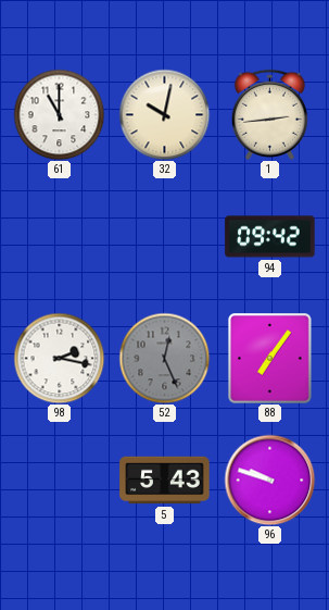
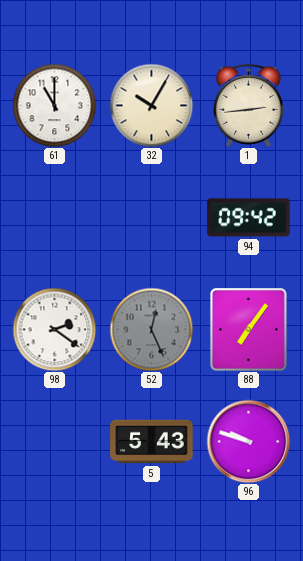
32: 10:02 -> 10:05 (151, 105)
98: 2:17 -> 2:21 (54, 329)
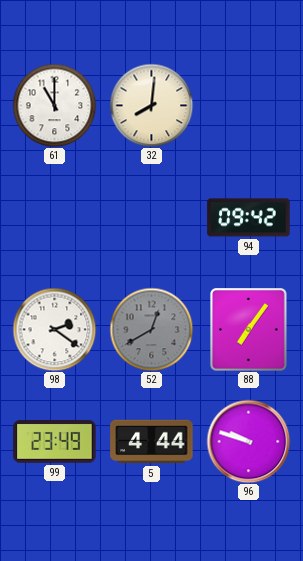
32: 10:05 -> 8:01 (151, 105)
1: 2:44 -> none (248, 105)
52: 12:26 -> 12:40 (151, 329)
99: none -> 23:49 (55, 442)
5: 5:43 -> 4:44 (152, 442)
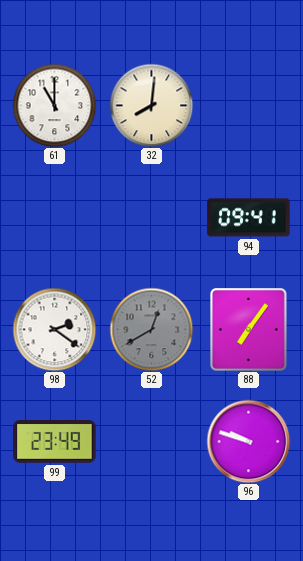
94: 09:42 -> 09:41 (249, 218)
5: 4:44 -> none (152, 442)
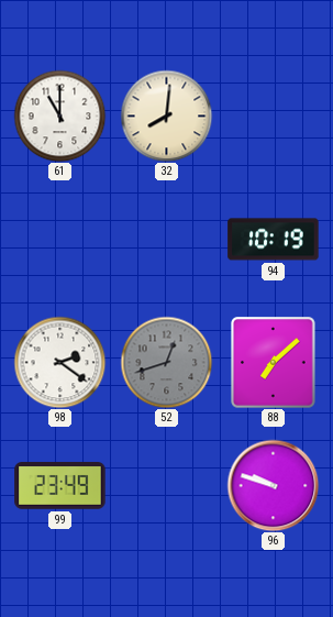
94: 09:41 -> 10:19 (274, 240)
52: 12:40 -> 12:42 (166, 362)
88: 7:06 -> 7:08 (274, 363)
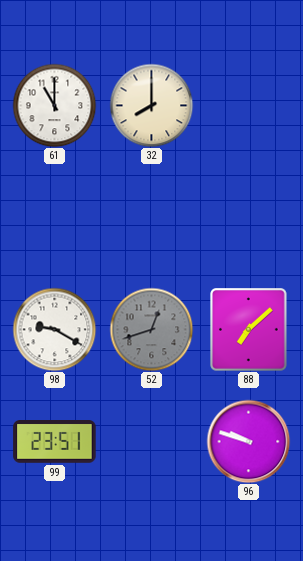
32: 8:01 -> 8:00 (151, 105)
94: 10:19 -> none (274, 240)
98: 2:21 -> 9:20 (54, 329)
99: 23:49 -> 23:51 (55, 442)
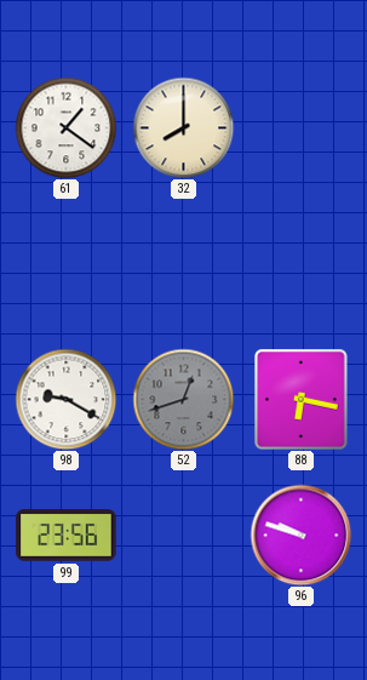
61: 11:00 -> 1:21 (65, 127)
88: 7:08 -> 6:17 (302, 400)
99: 23:51 -> 23:56 (67, 536)
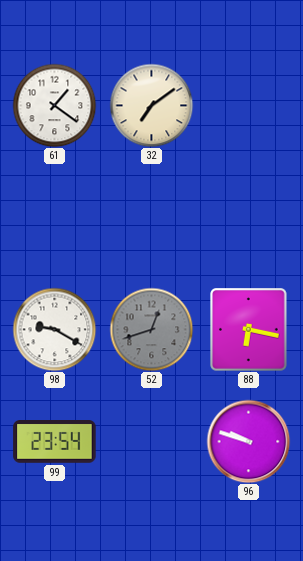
32: 8:00 -> 7:09 (151, 105)
99: 23:56 -> 23:54 (55, 442)
